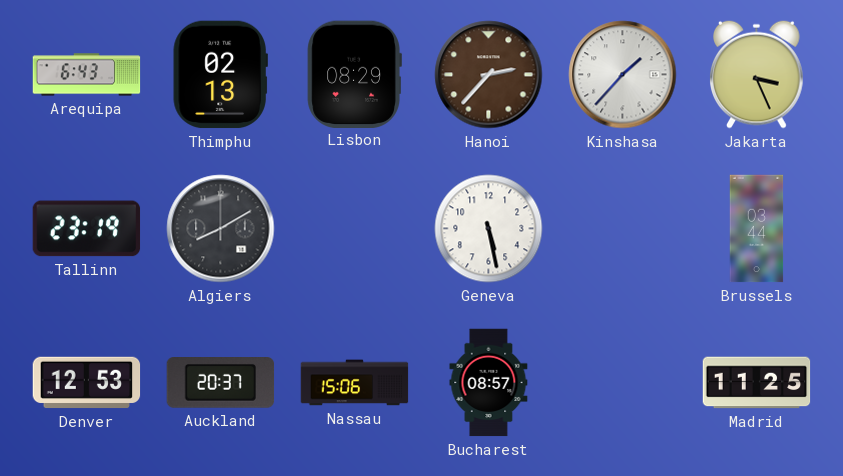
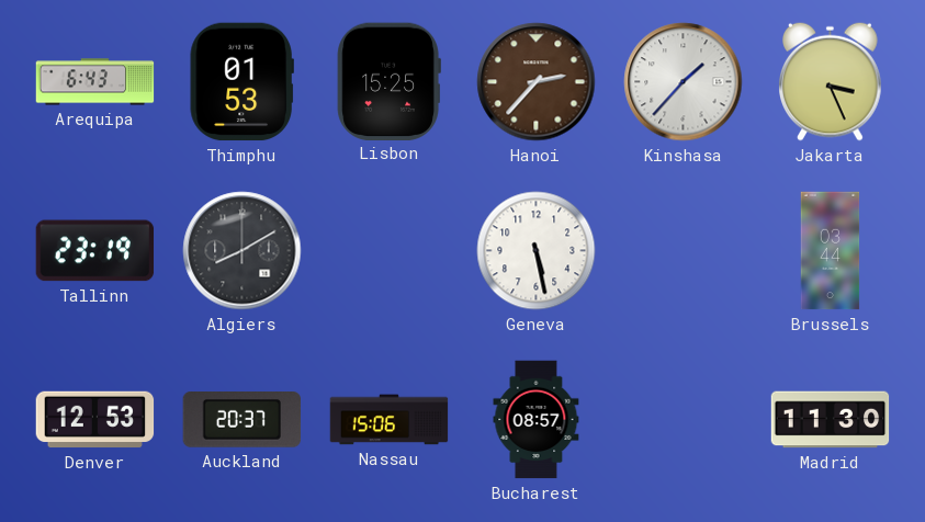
Thimphu: 02:13 -> 01:53 (241, 82)
Lisbon: 08:29 -> 15:25 (388, 81)
Madrid: 11:25 -> 11:30 (831, 420)
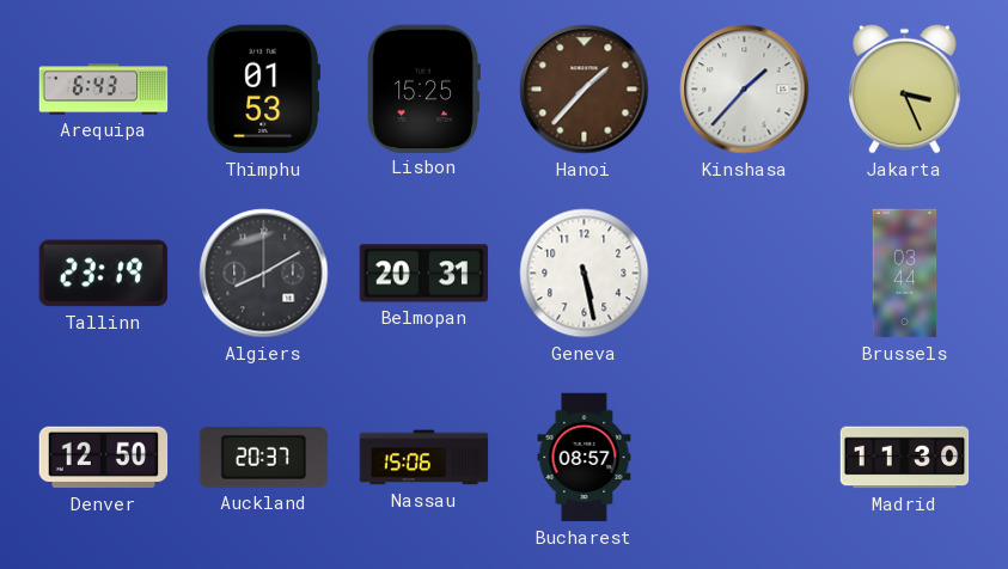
Hanoi: 2:37 -> 1:37 (585, 90)
Belmopan: none -> 20:31 (424, 274)
Denver: 12:53 -> 12:50 (104, 458)
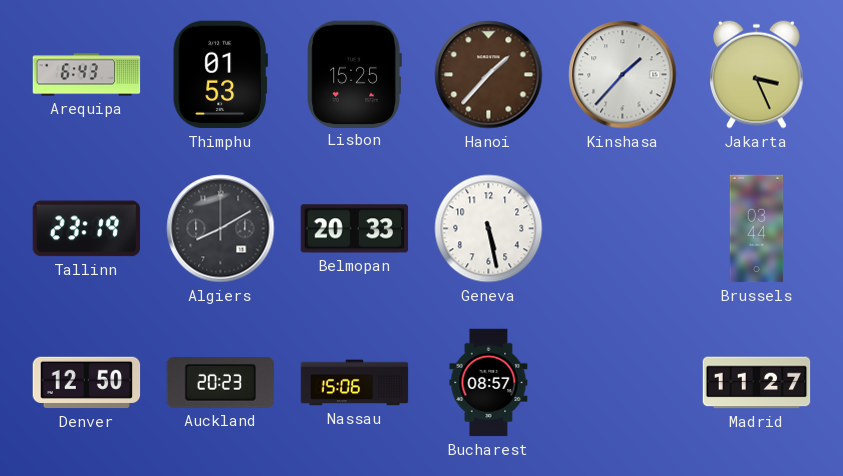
Belmopan: 20:31 -> 20:33 (355, 229)
Auckland: 20:37 -> 20:23 (221, 383)
Madrid: 11:30 -> 11:27 (757, 383)
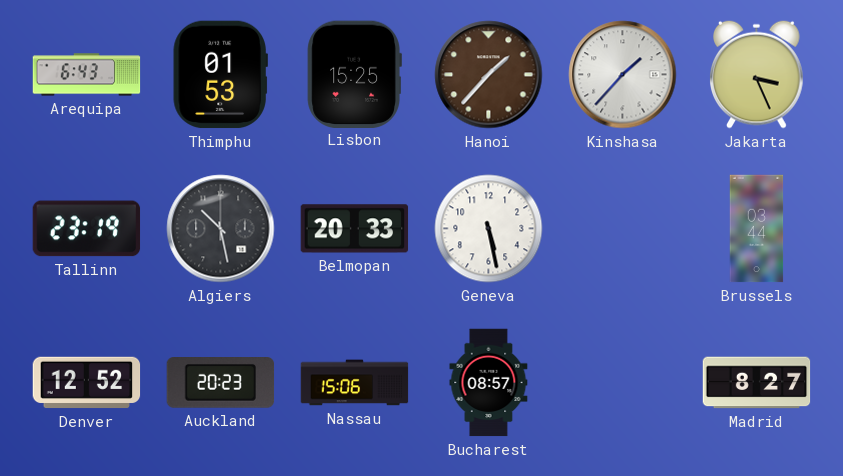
Algiers: 8:10 -> 10:28 (221, 229)
Denver: 12:50 -> 12:52 (87, 383)
Madrid: 11:27 -> 8:27 (757, 383)
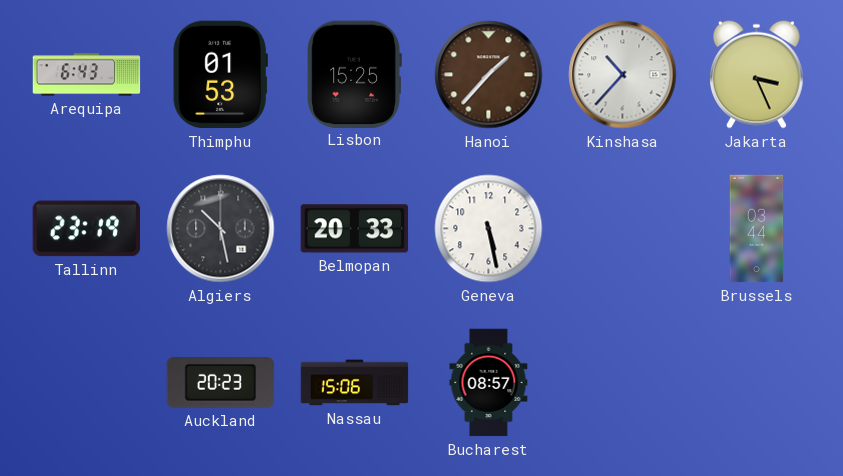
Kinshasa: 1:37 -> 10:37 (623, 75)
Denver: 12:52 -> none (87, 383)
Madrid: 8:27 -> none (757, 383)
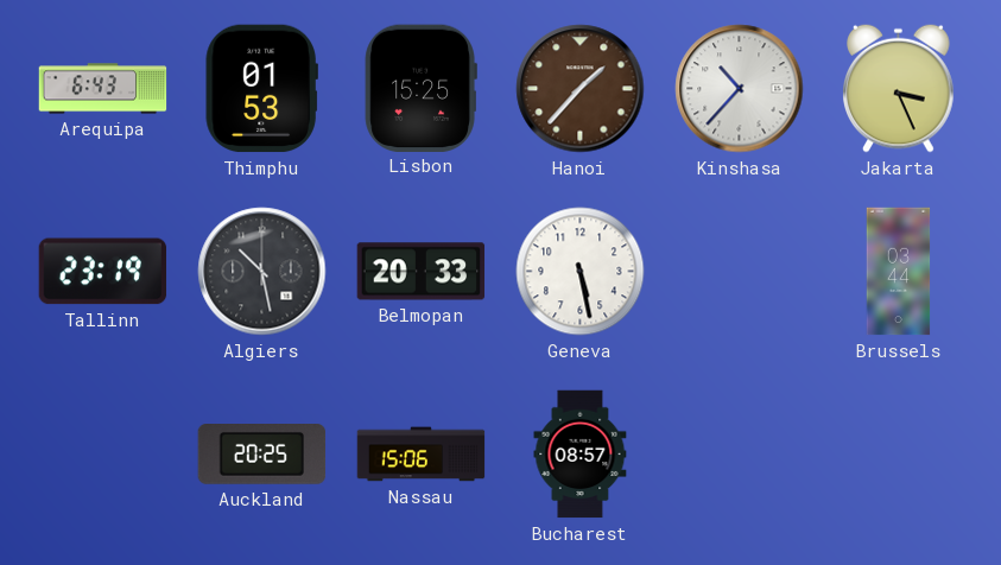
Auckland: 20:23 -> 20:25 (262, 455)
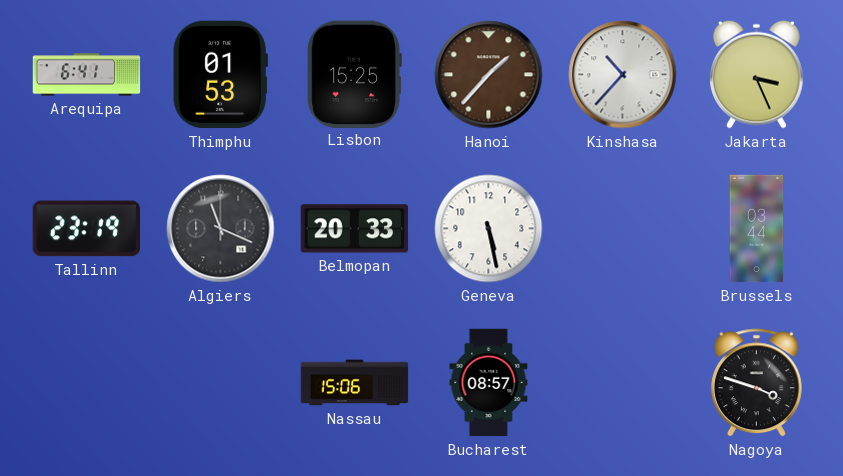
Arequipa: 6:43 -> 6:41 (87, 75)
Algiers: 10:28 -> 11:19 (221, 229)
Auckland: 20:25 -> none (262, 455)
Nagoya: none -> 3:48 (756, 383)
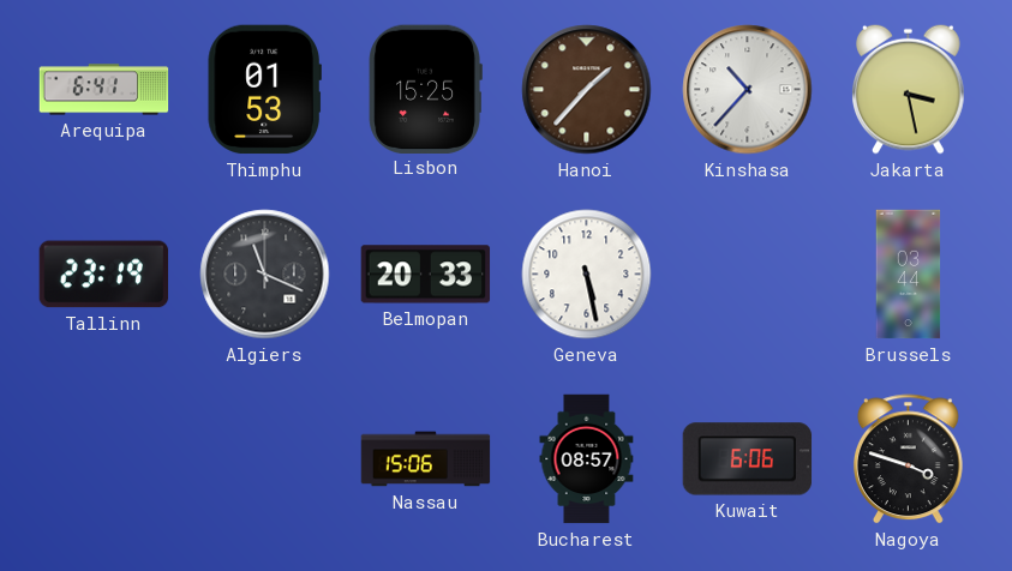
Jakarta: 3:26 -> 3:28 (909, 89)
Kuwait: none -> 6:06 (748, 459)
